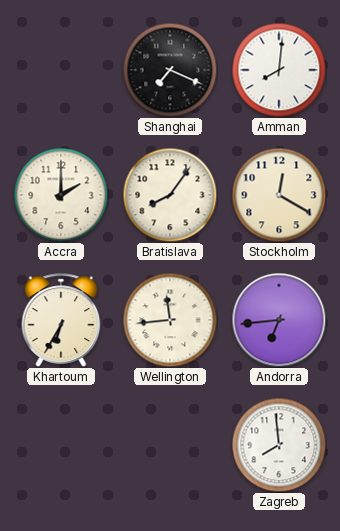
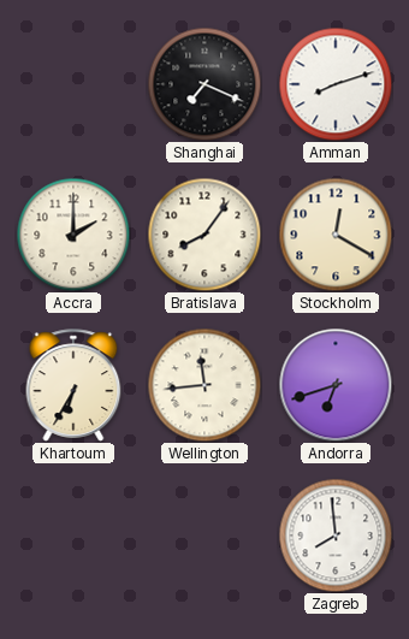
Amman: 8:01 -> 8:12 (336, 84)
Andorra: 6:44 -> 6:42 (336, 385)
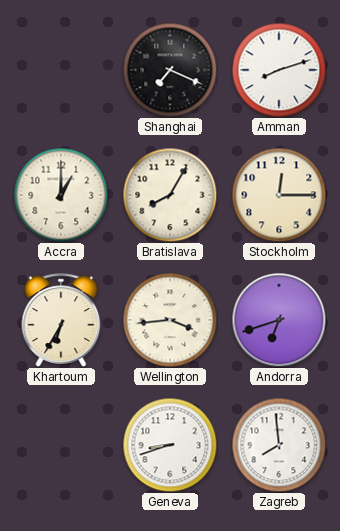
Accra: 2:00 -> 1:00 (61, 195)
Bratislava: 8:06 -> 8:05 (170, 195)
Stockholm: 12:20 -> 12:15 (279, 195)
Wellington: 11:44 -> 3:44 (170, 320)
Geneva: none -> 8:42 (170, 445)
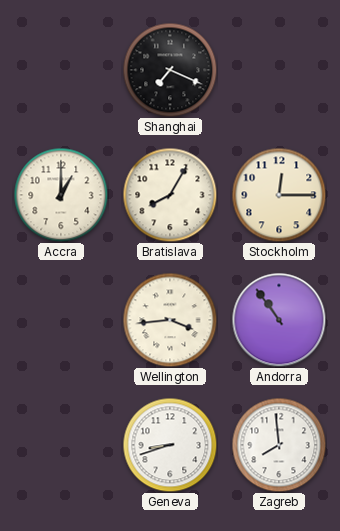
Amman: 8:12 -> none (279, 70)
Khartoum: 6:35 -> none (61, 320)
Andorra: 6:42 -> 10:54 (279, 320)
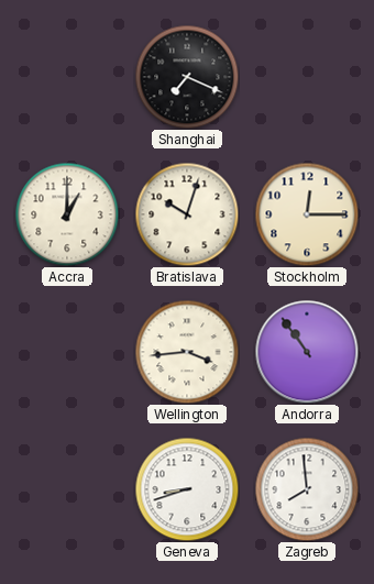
Bratislava: 8:05 -> 10:03 (187, 214)
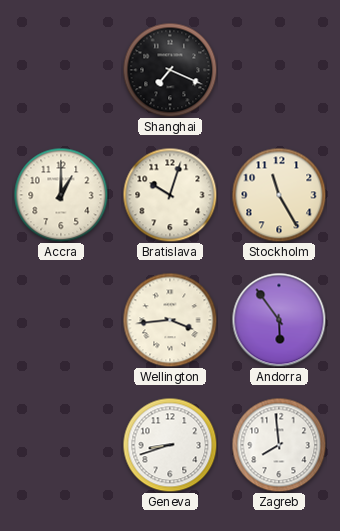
Stockholm: 12:15 -> 11:25 (279, 195)
Andorra: 10:54 -> 5:54 (279, 320)
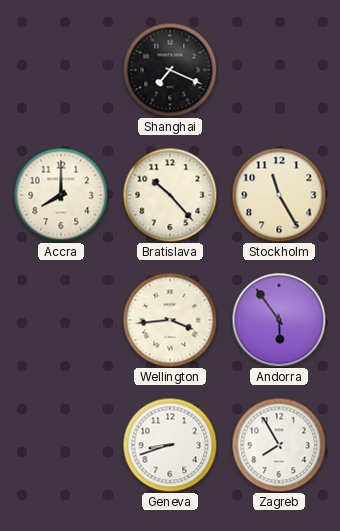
Accra: 1:00 -> 8:00 (61, 195)
Bratislava: 10:03 -> 10:23 (170, 195)
Zagreb: 7:59 -> 7:55 (279, 445)
